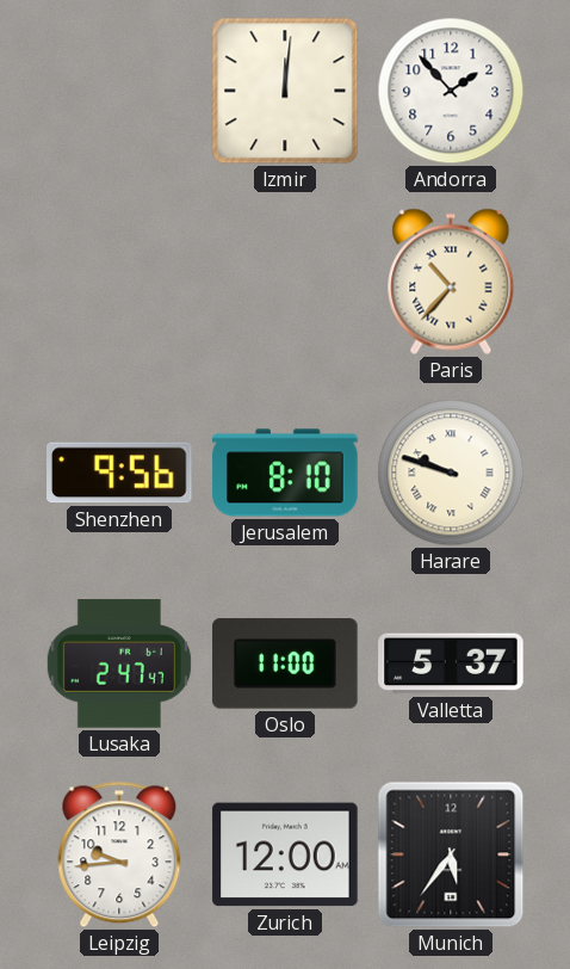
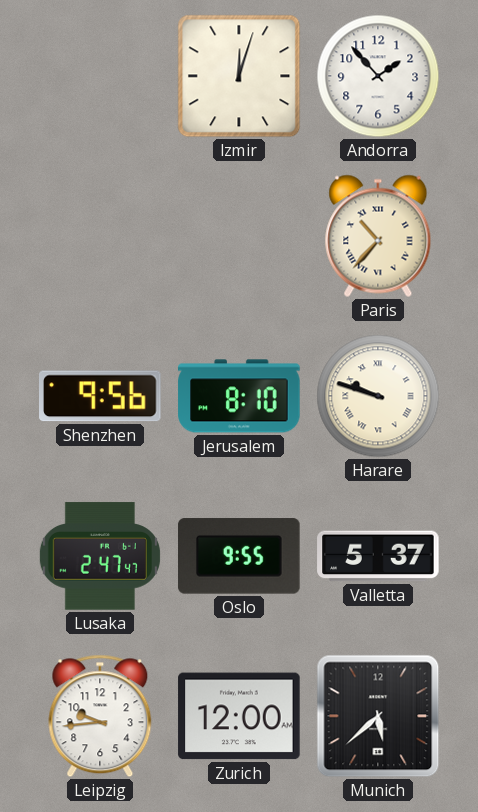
Izmir: 12:01 -> 12:03 (239, 76)
Oslo: 11:00 -> 9:55 (239, 556)
Munich: 5:36 -> 5:38 (378, 716)
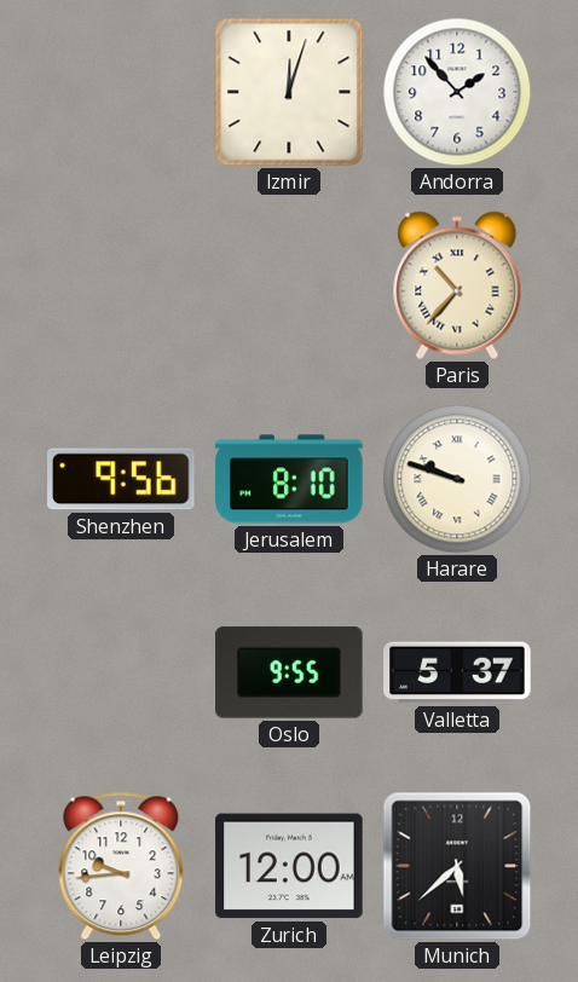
Lusaka: 2:47 -> none (100, 556)
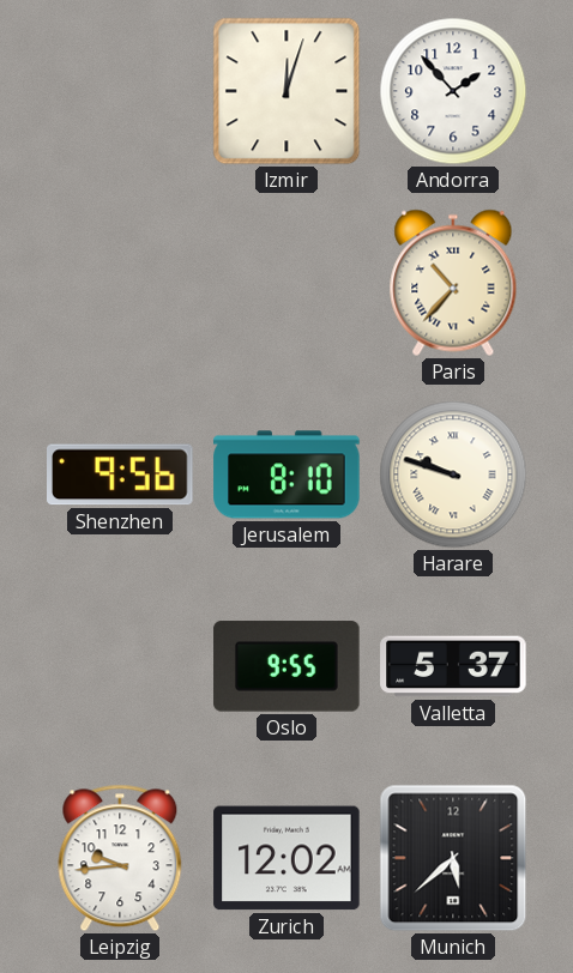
Zurich: 12:00 -> 12:02 (286, 858)
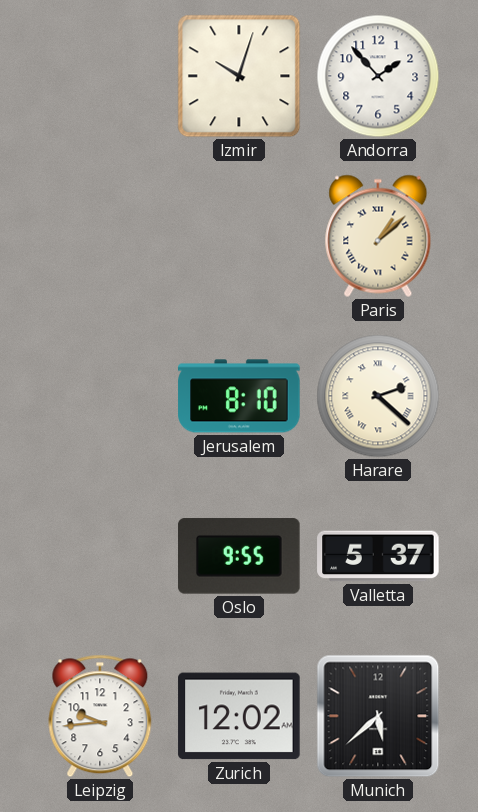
Izmir: 12:03 -> 10:03 (239, 76)
Paris: 10:37 -> 1:08 (378, 236)
Shenzhen: 9:56 -> none (121, 475)
Harare: 9:48 -> 2:22 (378, 396)
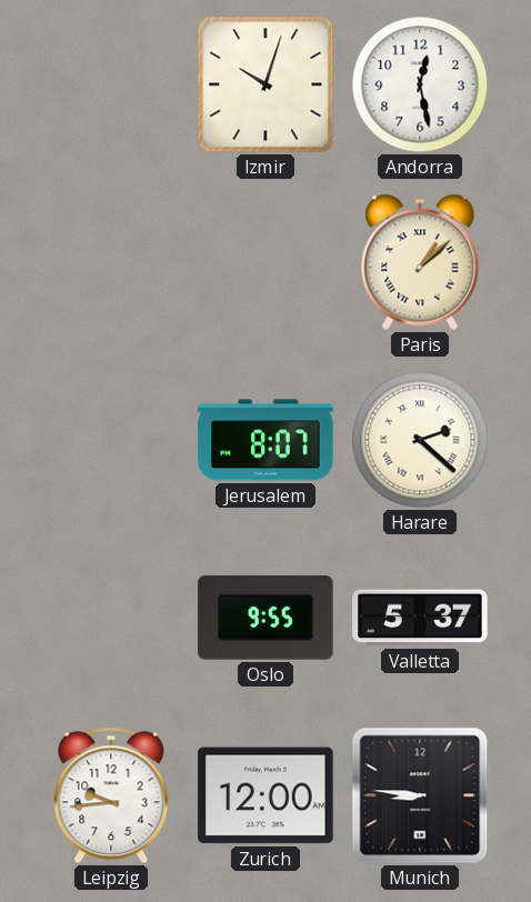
Andorra: 1:53 -> 12:28 (420, 84)
Jerusalem: 8:10 -> 8:07 (265, 440)
Zurich: 12:02 -> 12:00 (265, 795)
Munich: 5:38 -> 8:46 (420, 795)
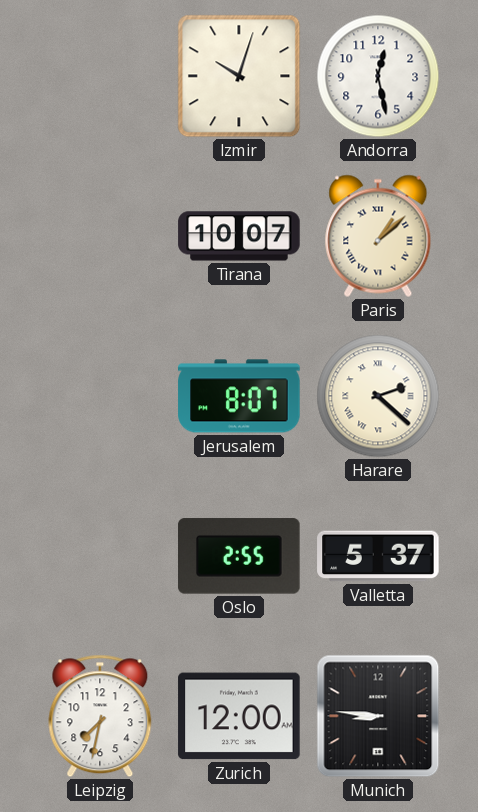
Tirana: none -> 10:07 (239, 236)
Oslo: 9:55 -> 2:55 (239, 556)
Leipzig: 9:44 -> 7:32 (100, 716)
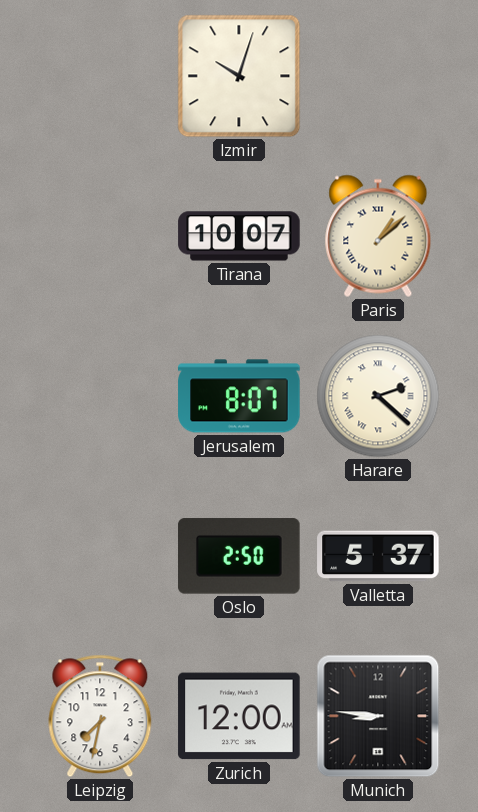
Andorra: 12:28 -> none (378, 76)
Oslo: 2:55 -> 2:50 (239, 556)
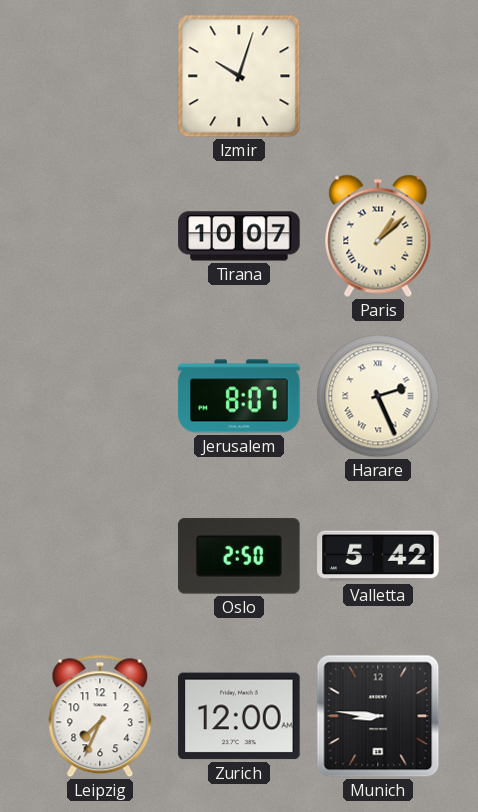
Harare: 2:22 -> 2:26 (378, 396)
Valletta: 5:37 -> 5:42 (378, 556)
Leipzig: 7:32 -> 7:34 (100, 716)
